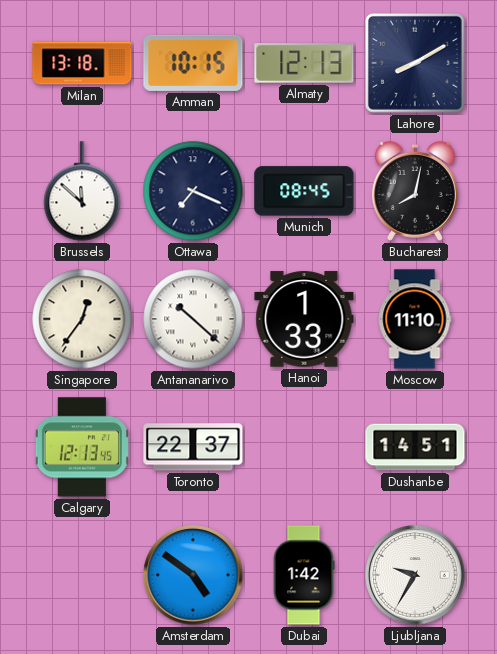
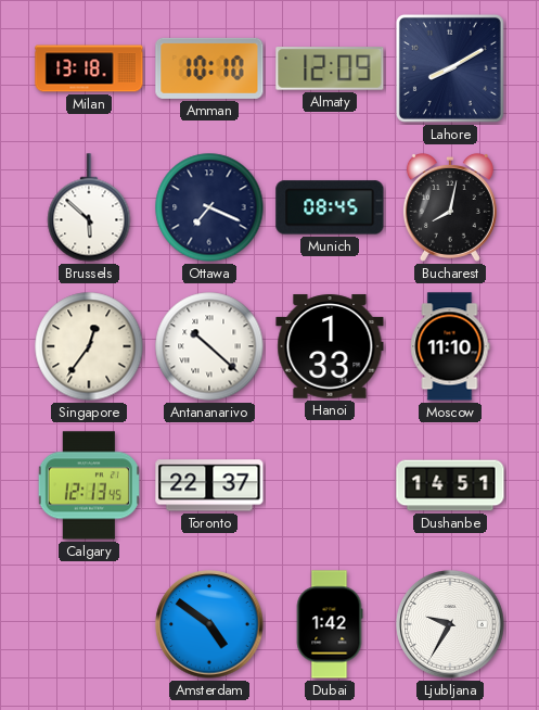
Amman: 10:15 -> 10:10 (209, 68)
Almaty: 12:13 -> 12:09 (330, 68)
Brussels: 11:52 -> 5:52 (89, 207)
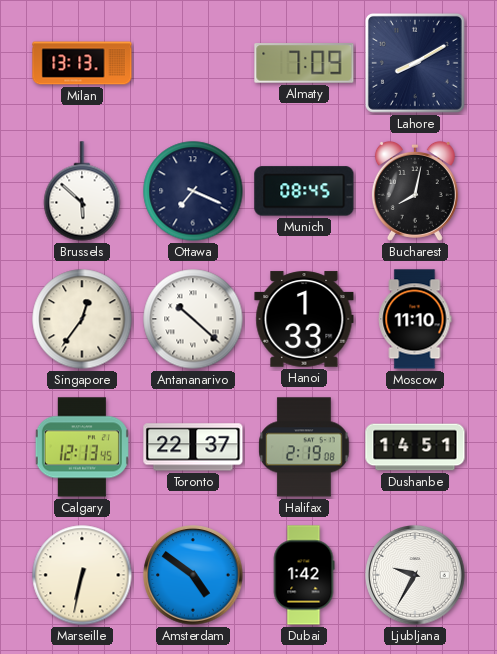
Milan: 13:18 -> 13:13 (82, 63)
Amman: 10:10 -> none (209, 68)
Almaty: 12:09 -> 7:09 (304, 63)
Halifax: none -> 2:19 (304, 447)
Marseille: none -> 6:32 (82, 575)
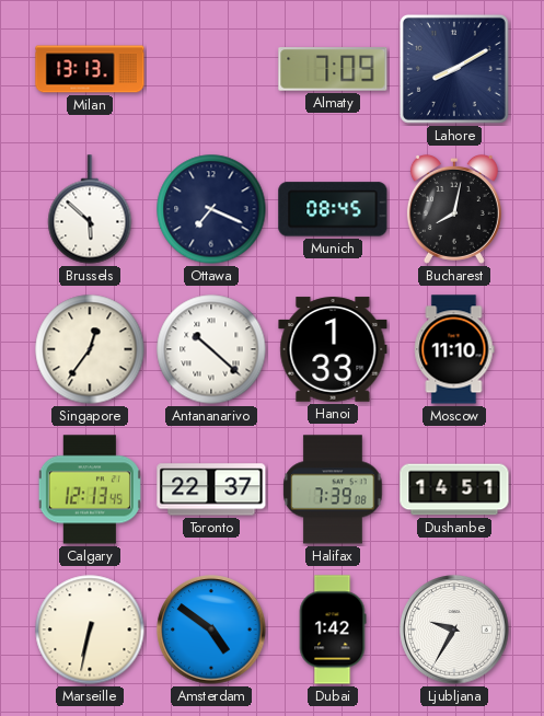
Halifax: 2:19 -> 7:39 (333, 489)
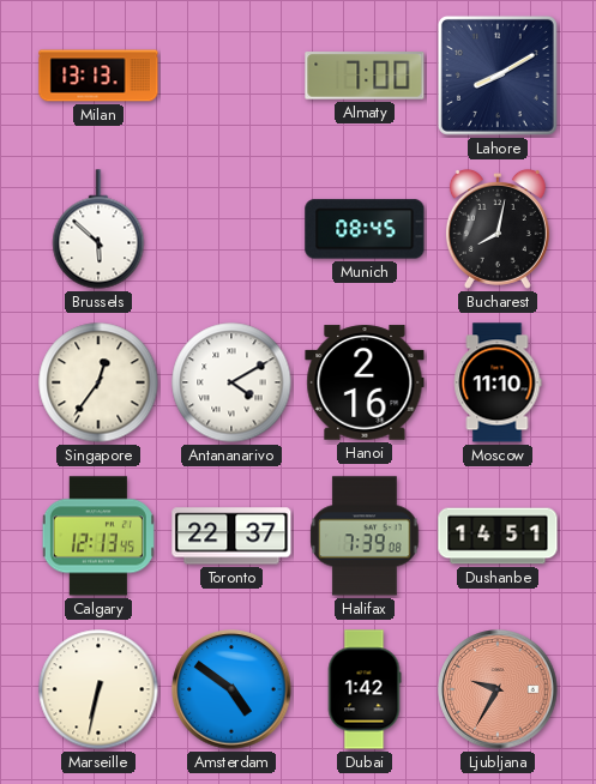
Almaty: 7:09 -> 7:00 (365, 76)
Ottawa: 7:19 -> none (211, 209)
Antananarivo: 10:22 -> 4:10 (231, 382)
Hanoi: 1:33 -> 2:16 (365, 382)
Ljubljana dial: white -> salmon (498, 689)
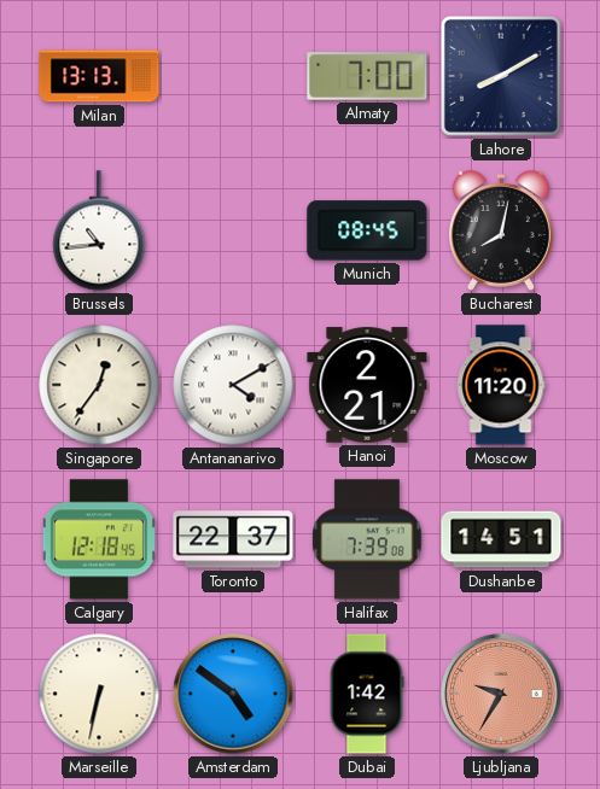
Brussels: 5:52 -> 10:44 (99, 230)
Hanoi: 2:16 -> 2:21 (367, 385)
Moscow: 11:10 -> 11:20 (501, 385)
Calgary: 12:13 -> 12:18 (99, 539)
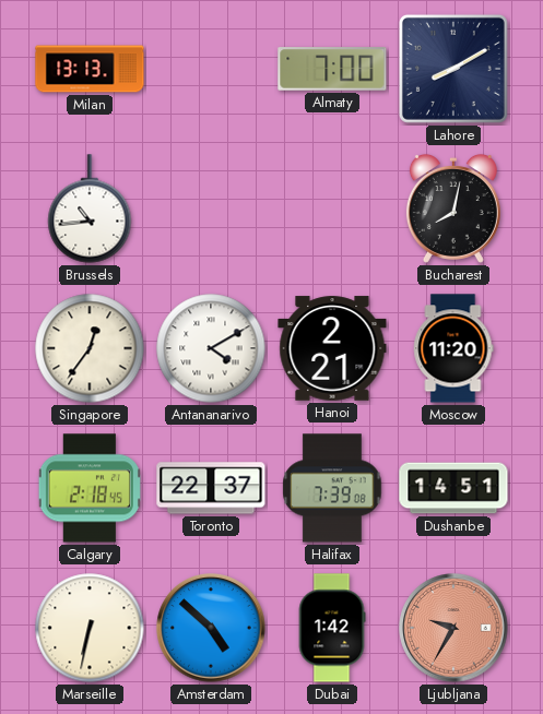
Munich: 08:45 -> none (367, 230)
Calgary: 12:18 -> 2:18 (90, 488)
Amsterdam: 4:51 -> 4:52 (211, 628)
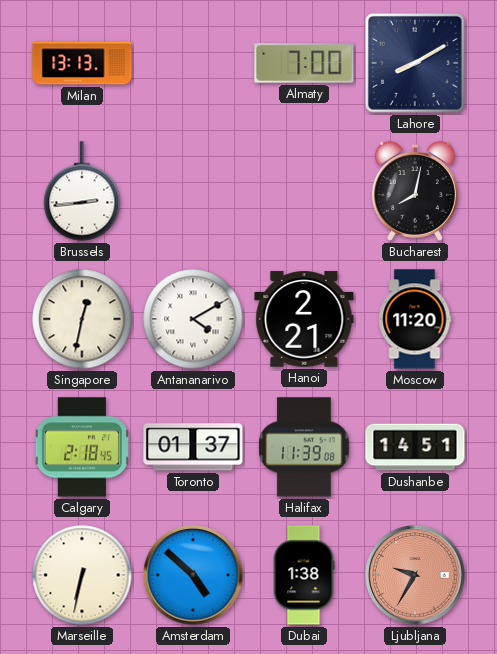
Brussels: 10:44 -> 2:44 (82, 191)
Singapore: 12:36 -> 12:32 (82, 319)
Toronto: 22:37 -> 01:37 (193, 447)
Halifax: 7:39 -> 11:39 (304, 447)
Dubai: 1:42 -> 1:38 (304, 575)
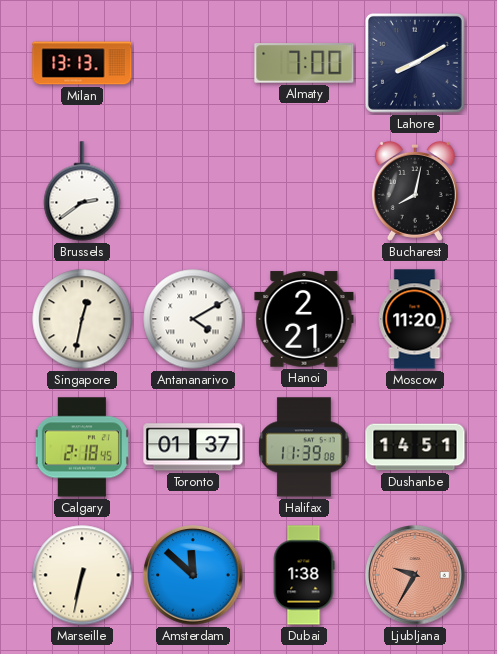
Brussels: 2:44 -> 2:39 (82, 191)
Amsterdam: 4:52 -> 11:52 (193, 575)
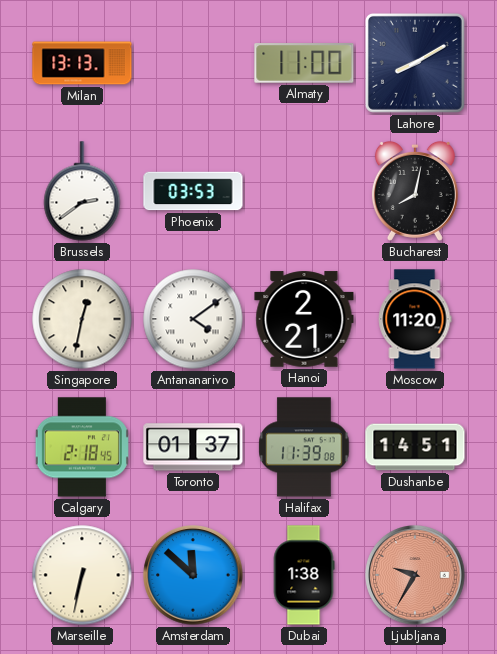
Almaty: 7:00 -> 11:00 (304, 63)
Phoenix: none -> 03:53 (193, 191)
Antananarivo: 4:10 -> 4:09 (193, 319)
